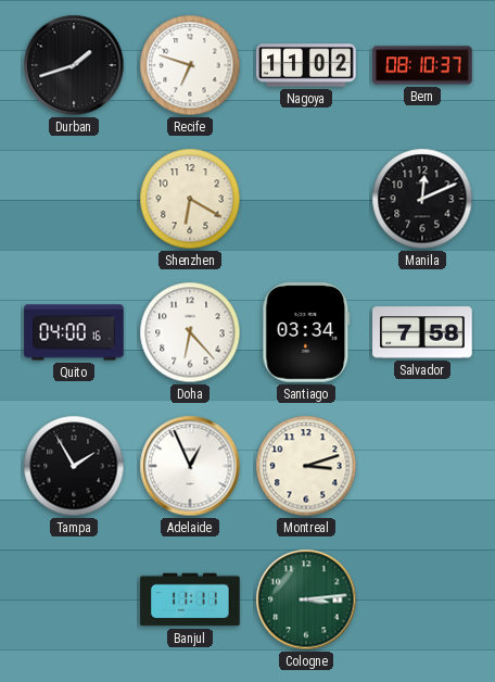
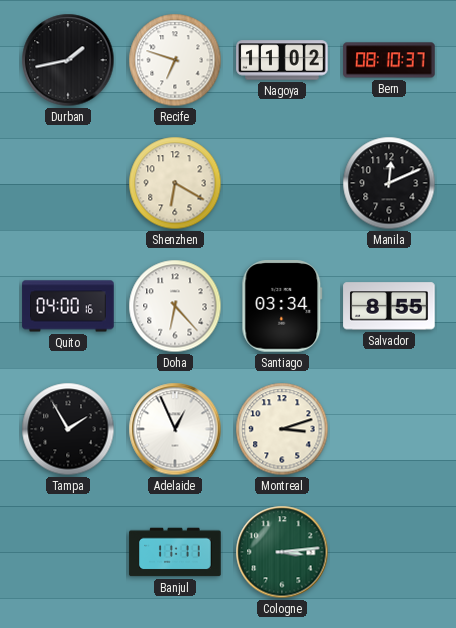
Durban: 1:42 -> 1:43 (68, 60)
Salvador: 7:58 -> 8:55 (389, 306)
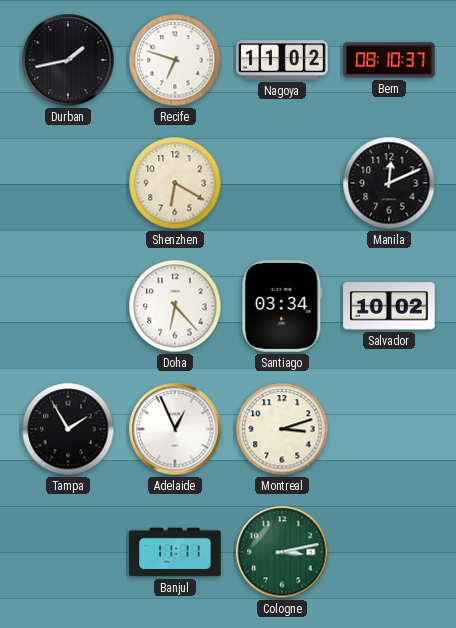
Quito: 04:00 -> none (68, 306)
Salvador: 8:55 -> 10:02 (389, 306)
Cologne: 3:14 -> 3:13 (282, 552)
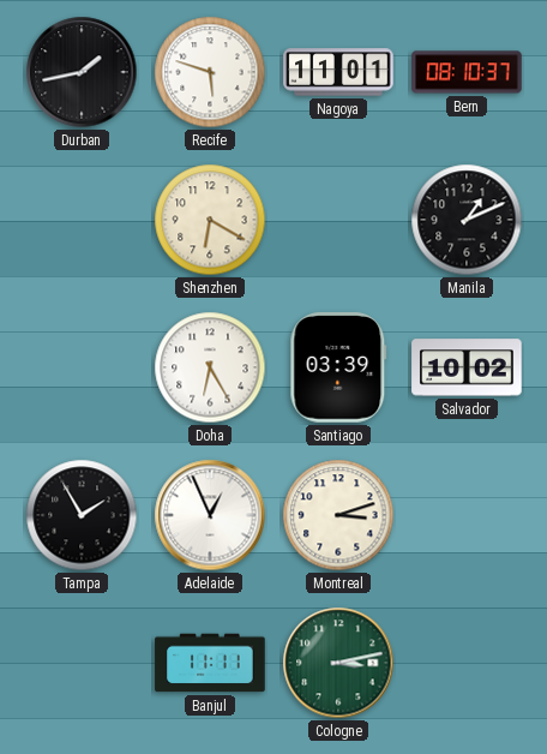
Recife: 6:48 -> 5:48 (210, 72)
Nagoya: 11:02 -> 11:01 (338, 72)
Manila: 12:11 -> 1:11 (467, 220)
Doha: 6:23 -> 6:25 (210, 367)
Santiago: 03:34 -> 03:39 (338, 367)
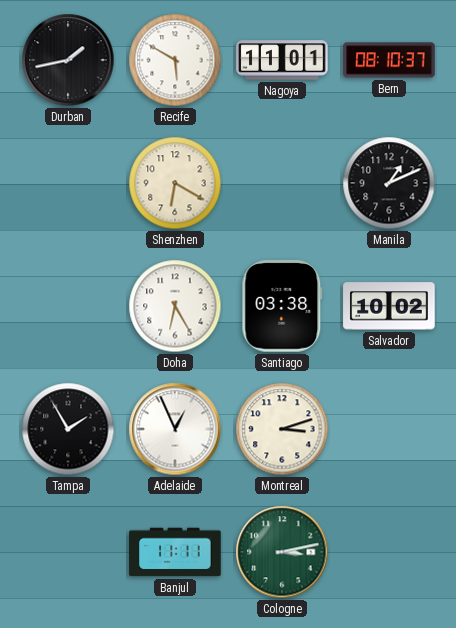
Recife: 5:48 -> 5:50 (175, 60)
Santiago: 03:39 -> 03:38 (282, 306)
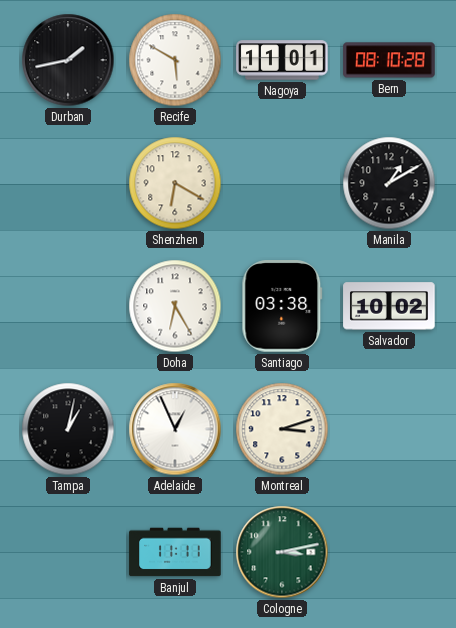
Bern: 08:10:37 -> 08:10:28 (389, 60)
Manila: 1:11 -> 1:10 (389, 183)
Tampa: 1:55 -> 1:02 (68, 429)
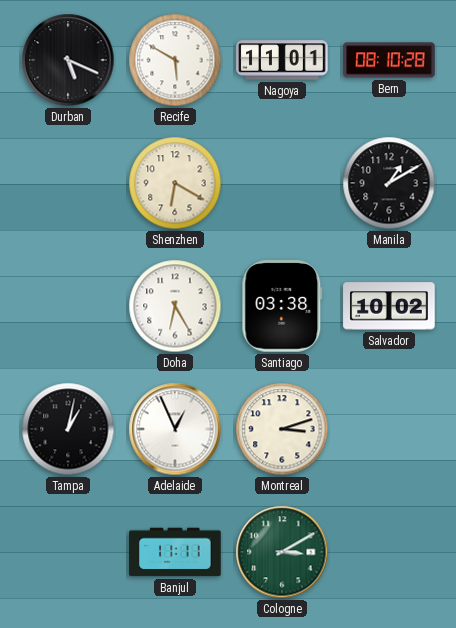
Durban: 1:43 -> 5:19 (68, 60)
Cologne: 3:13 -> 3:10 (282, 552)
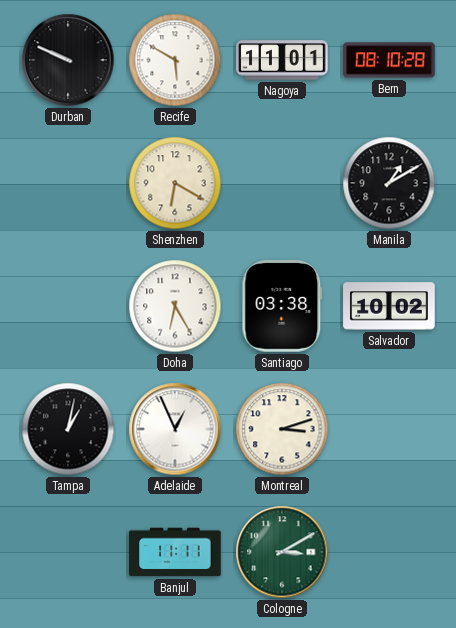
Durban: 5:19 -> 9:49 (68, 60)
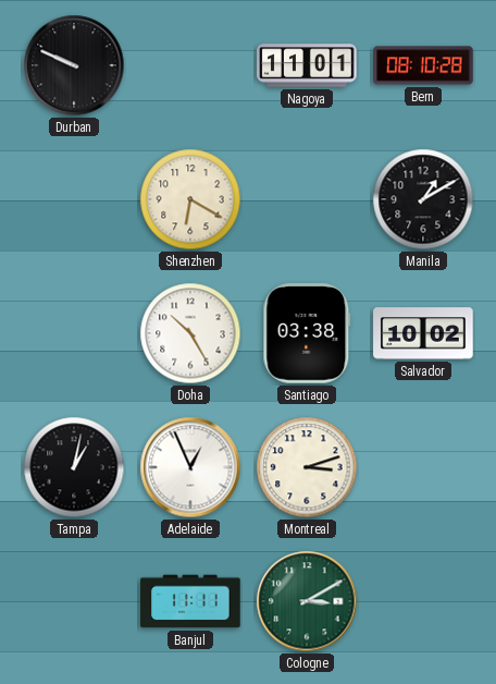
Recife: 5:50 -> none (175, 60)
Doha: 6:25 -> 10:25 (190, 333)
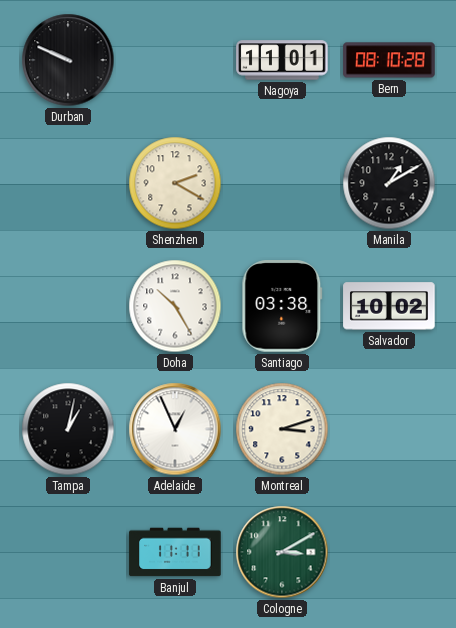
Shenzhen: 6:20 -> 2:20 (175, 183)
